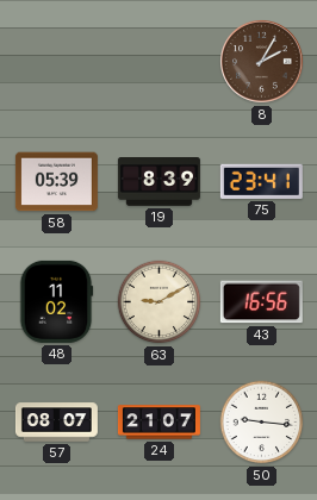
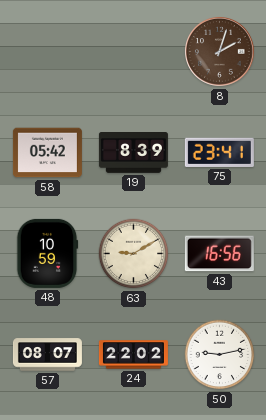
8: 2:05 -> 2:03 (220, 52)
58: 05:39 -> 05:42 (47, 153)
48: 11:02 -> 10:59 (47, 253)
24: 21:07 -> 22:02 (133, 355)
50: 9:16 -> 9:13 (220, 355)
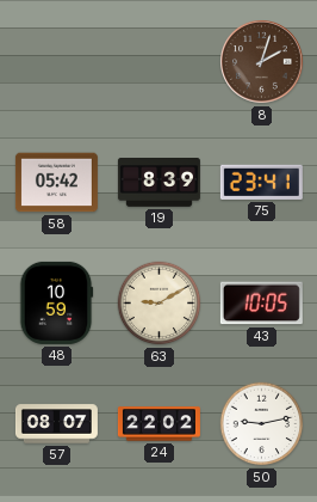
43: 16:56 -> 10:05 (261, 304)
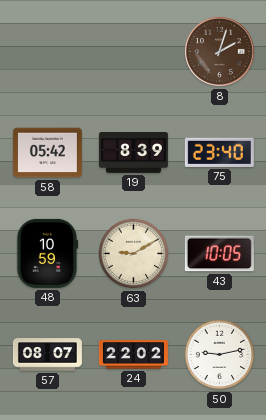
75: 23:41 -> 23:40 (219, 152)
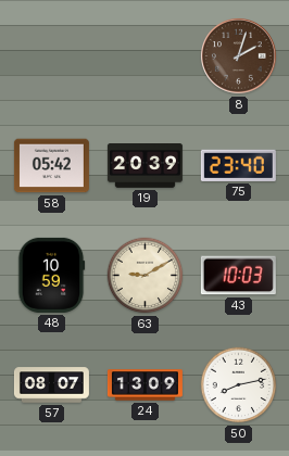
19: 8:39 -> 20:39 (144, 166)
43: 10:05 -> 10:03 (238, 276)
24: 22:02 -> 13:09 (144, 385)
50: 9:13 -> 8:13 (239, 385)
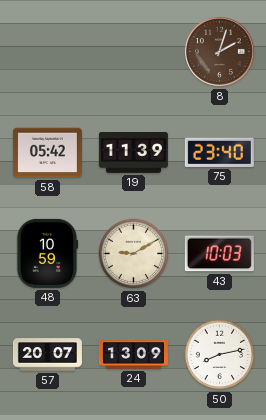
19: 20:39 -> 11:39 (133, 153)
57: 08:07 -> 20:07 (47, 355)
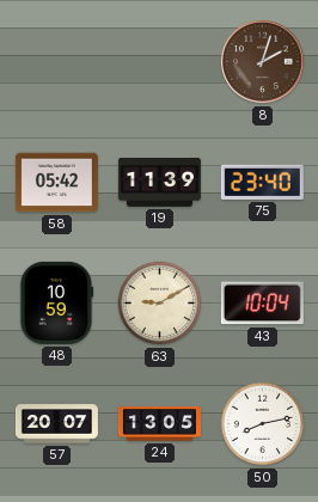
43: 10:03 -> 10:04 (262, 304)
24: 13:09 -> 13:05 (159, 424)
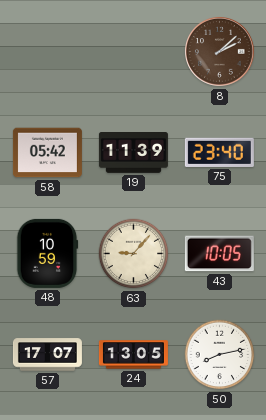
8: 2:03 -> 2:08 (220, 52)
63: 9:10 -> 9:07 (134, 254)
43: 10:04 -> 10:05 (219, 254)
57: 20:07 -> 17:07 (47, 355)
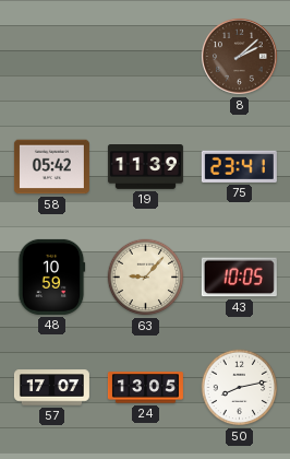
75: 23:40 -> 23:41 (239, 166)
